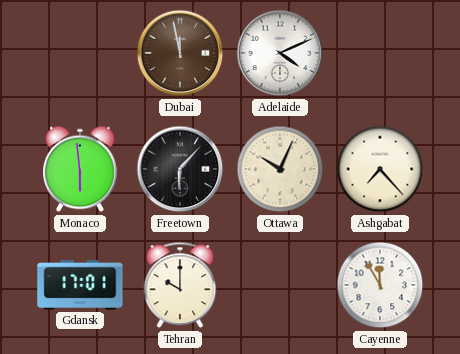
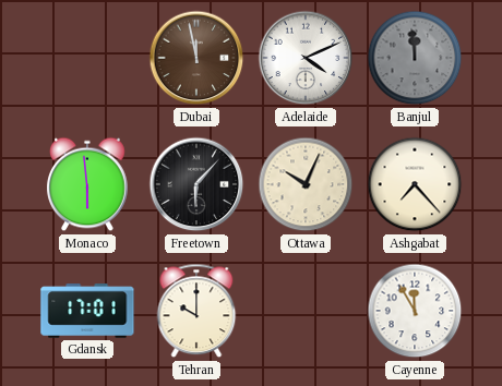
Banjul: none -> 11:59 (415, 58)
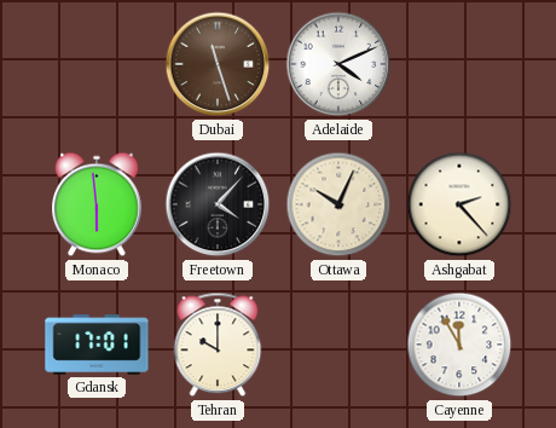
Dubai: 11:58 -> 11:27 (218, 64)
Banjul: 11:59 -> none (415, 58)
Freetown: 6:07 -> 4:07 (218, 204)
Ashgabat: 7:23 -> 2:23 (459, 204)
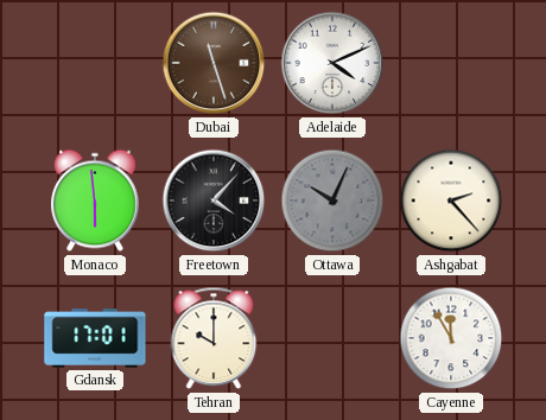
Ottawa dial: cream -> grey (332, 201)
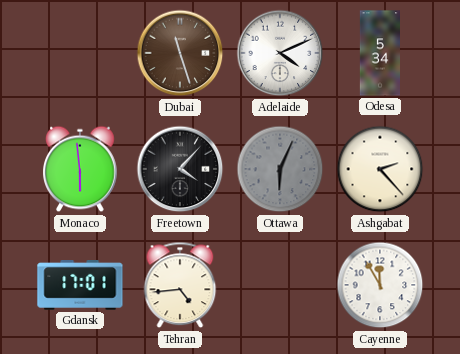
Odesa: none -> 5:34 (379, 53)
Ottawa: 10:04 -> 6:04 (280, 169)
Tehran: 10:00 -> 4:44 (180, 285)
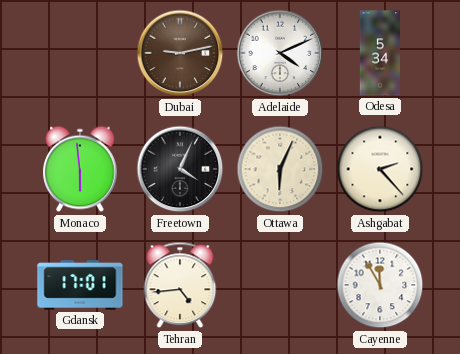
Dubai: 11:27 -> 9:13 (180, 53)
Freetown: 4:07 -> 4:04 (180, 169)
Ottawa dial: grey -> cream (280, 169)
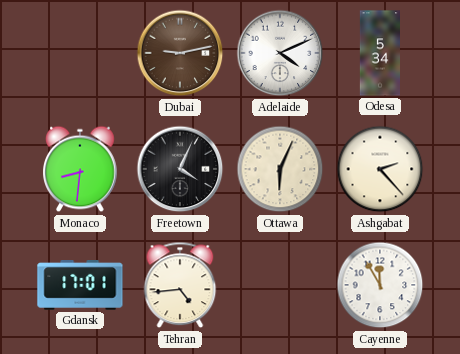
Monaco: 5:59 -> 8:31 (80, 169)
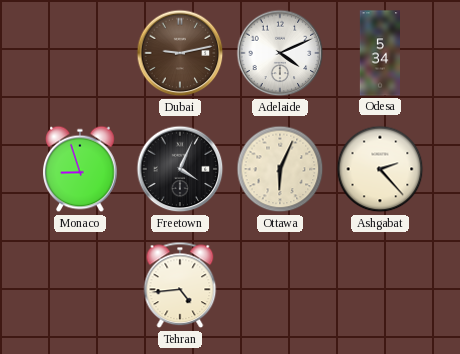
Monaco: 8:31 -> 8:57 (80, 169)
Gdansk: 17:01 -> none (80, 286)
Cayenne: 11:55 -> none (380, 285)
